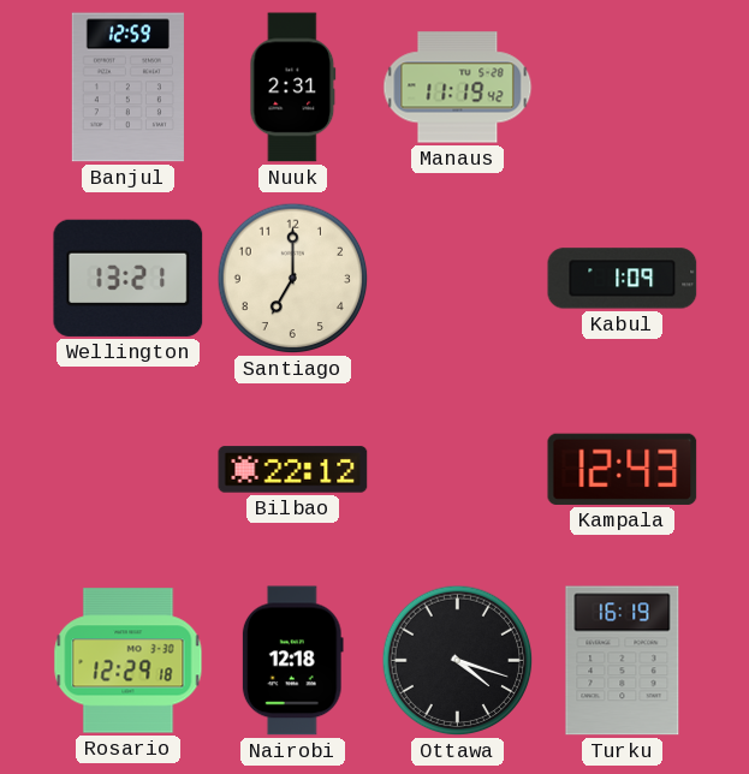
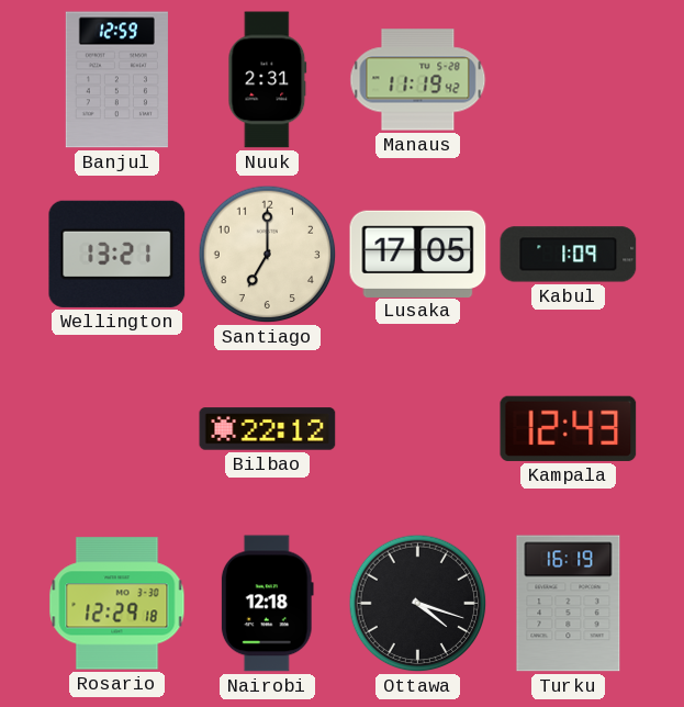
Lusaka: none -> 17:05 (418, 254)
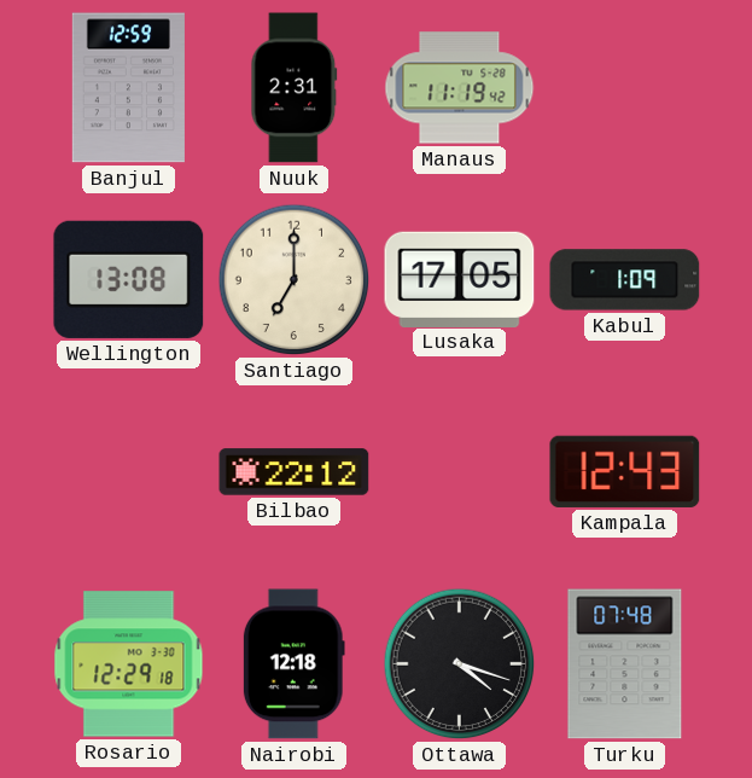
Wellington: 13:21 -> 13:08 (129, 279)
Turku: 16:19 -> 07:48 (625, 664)
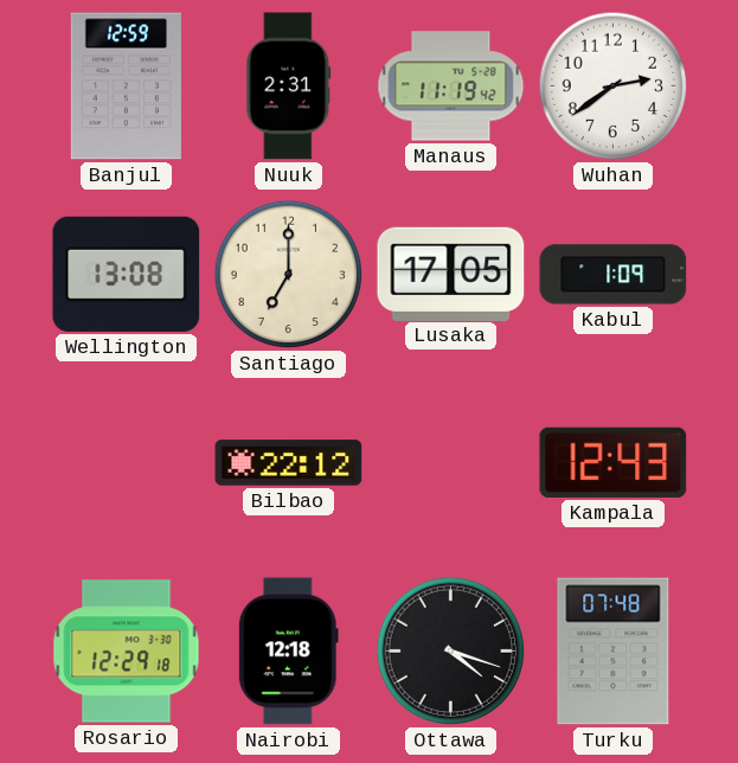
Wuhan: none -> 2:39 (614, 86)
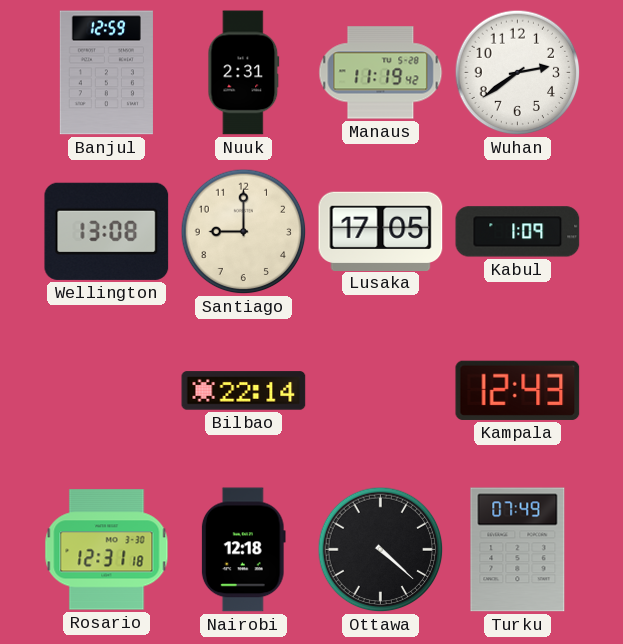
Santiago: 7:00 -> 9:00 (244, 232)
Bilbao: 22:12 -> 22:14 (244, 391)
Rosario: 12:29 -> 12:31 (107, 550)
Ottawa: 4:18 -> 4:22 (381, 550)
Turku: 07:48 -> 07:49 (518, 550)
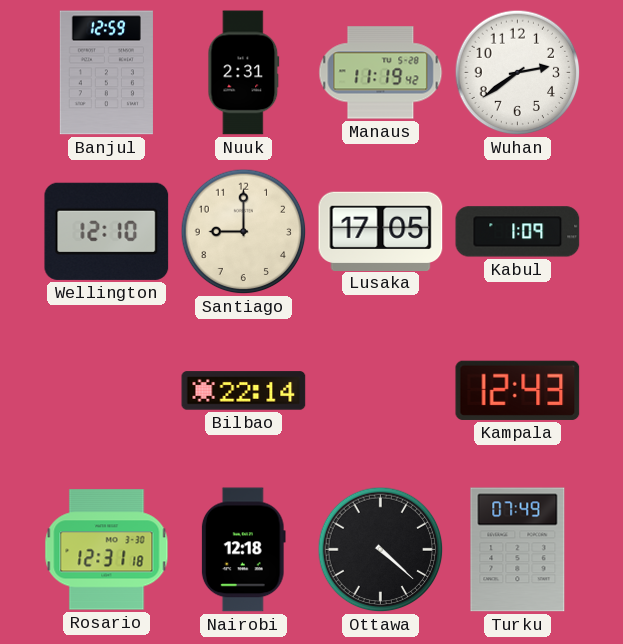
Wellington: 13:08 -> 12:10 (107, 231)
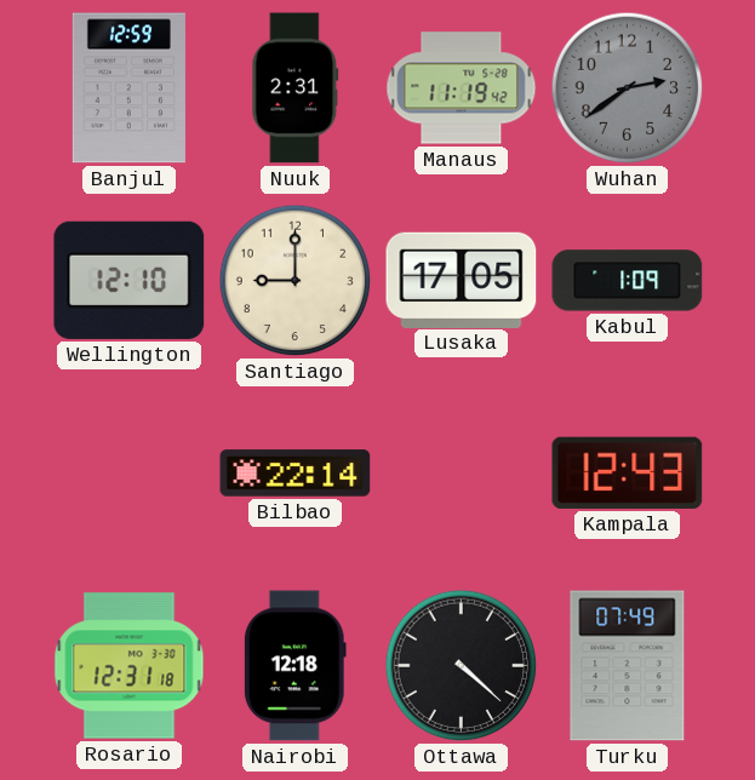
Wuhan dial: white -> grey (628, 88)
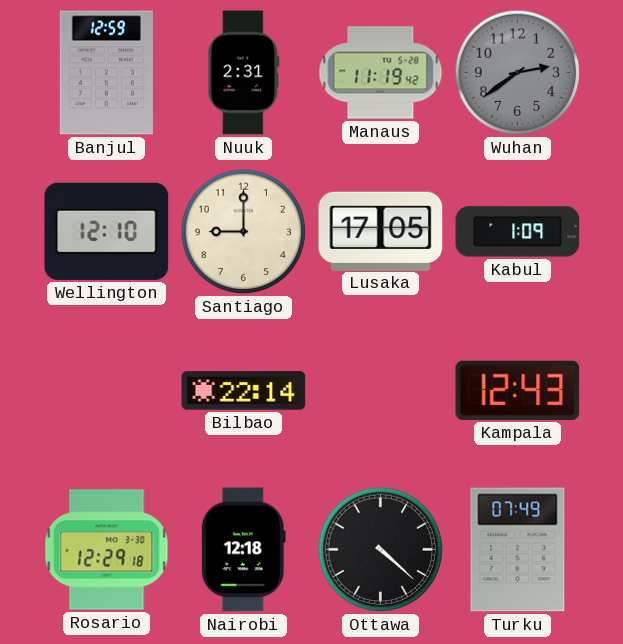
Rosario: 12:31 -> 12:29 (107, 550)
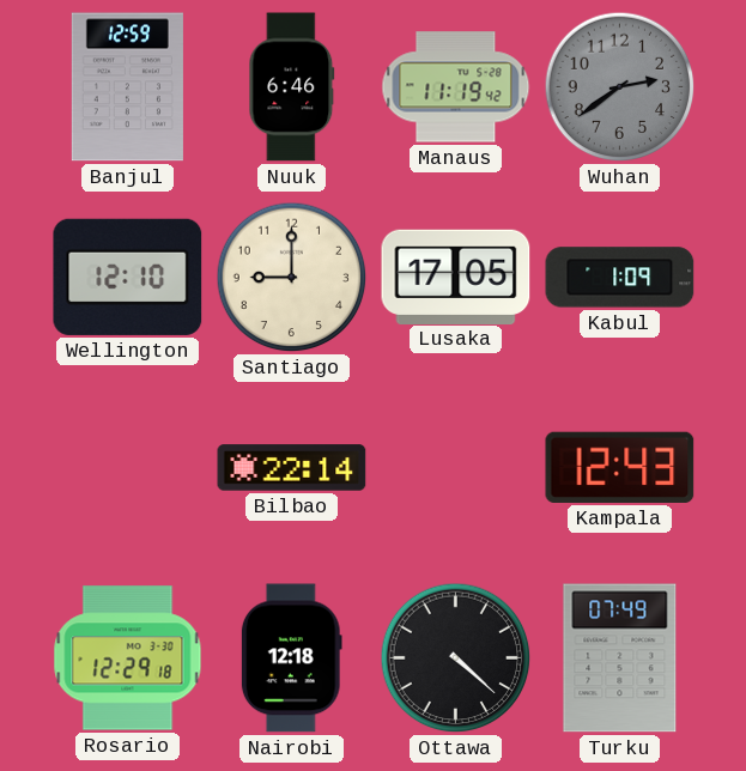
Nuuk: 2:31 -> 6:46 (292, 87)
